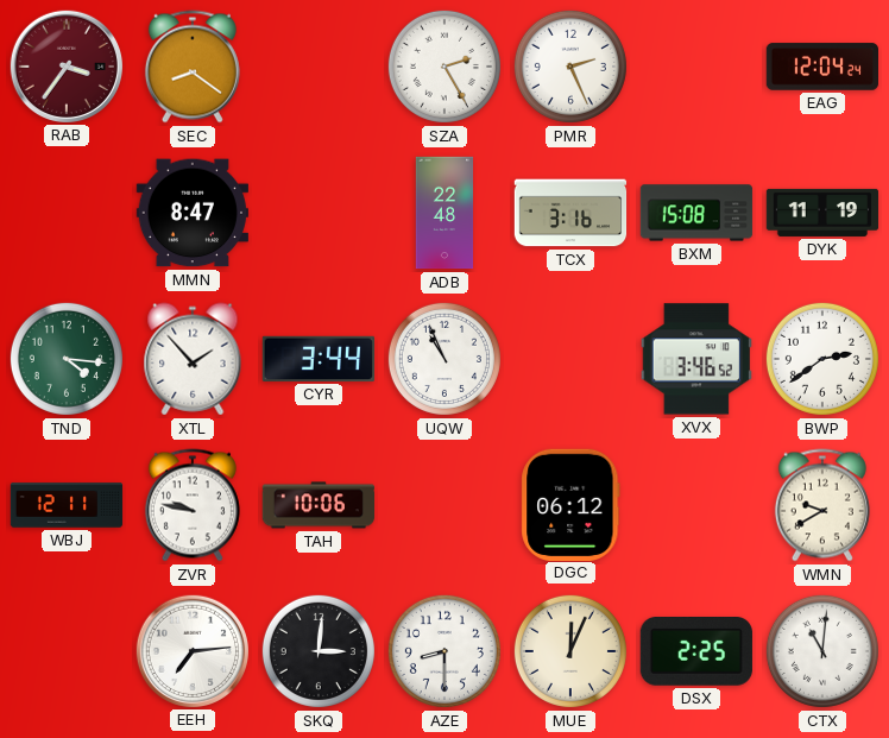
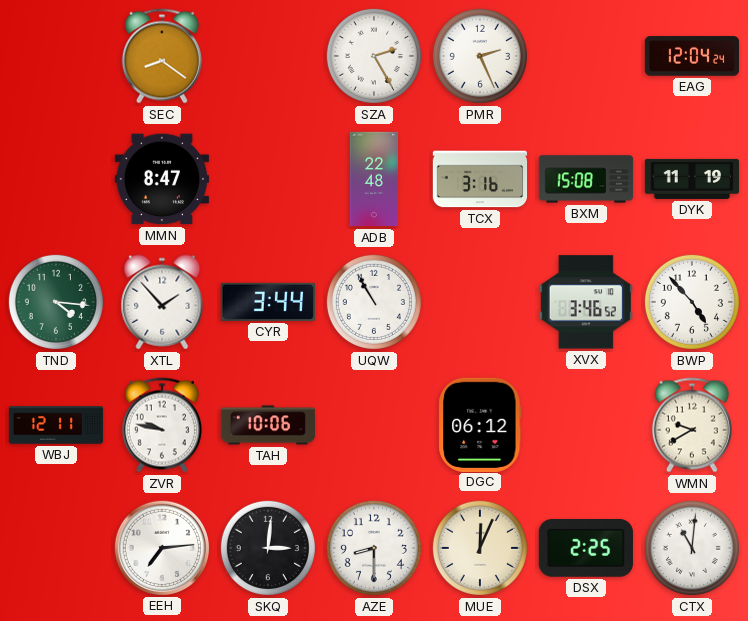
RAB: 3:36 -> none (65, 65)
UQW: 10:56 -> 10:55 (374, 302)
BWP: 2:39 -> 4:53 (692, 302)
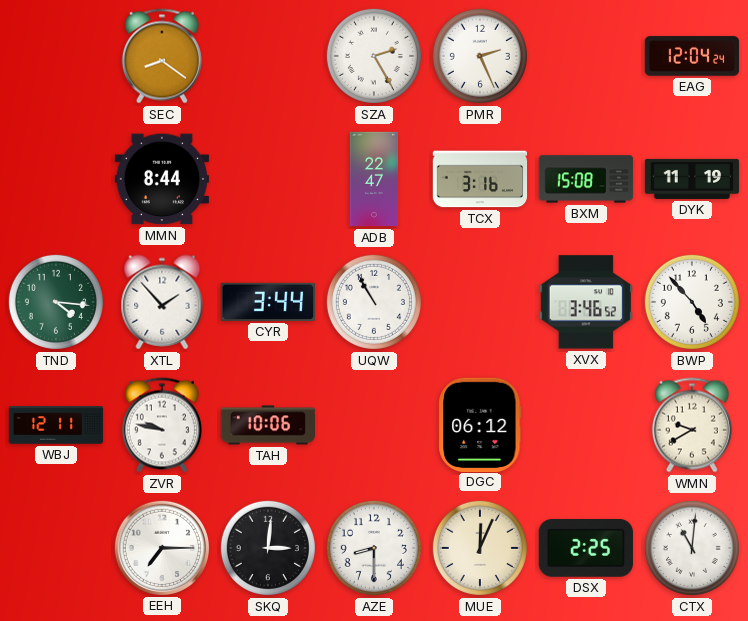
MMN: 8:47 -> 8:44 (161, 179)
ADB: 22:48 -> 22:47 (374, 179)
EEH: 7:14 -> 7:15 (161, 547)
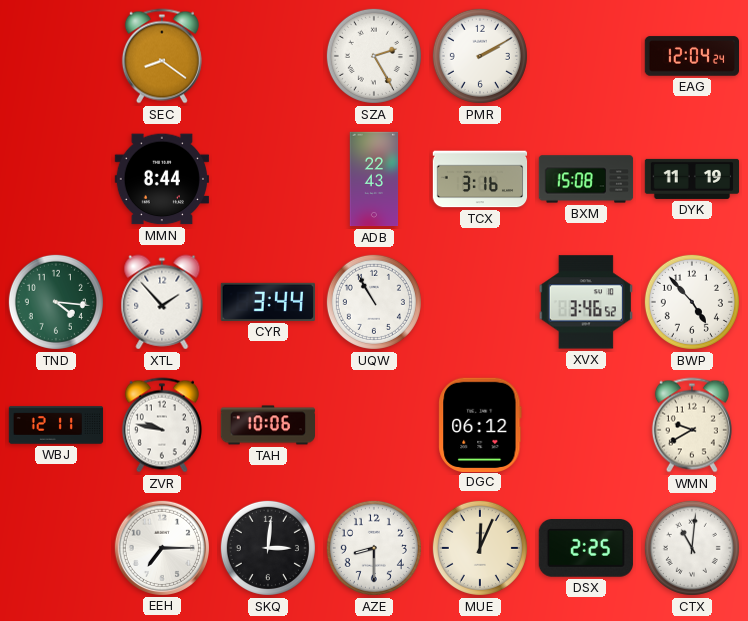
PMR: 2:26 -> 2:10 (480, 56)
ADB: 22:47 -> 22:43 (374, 179)
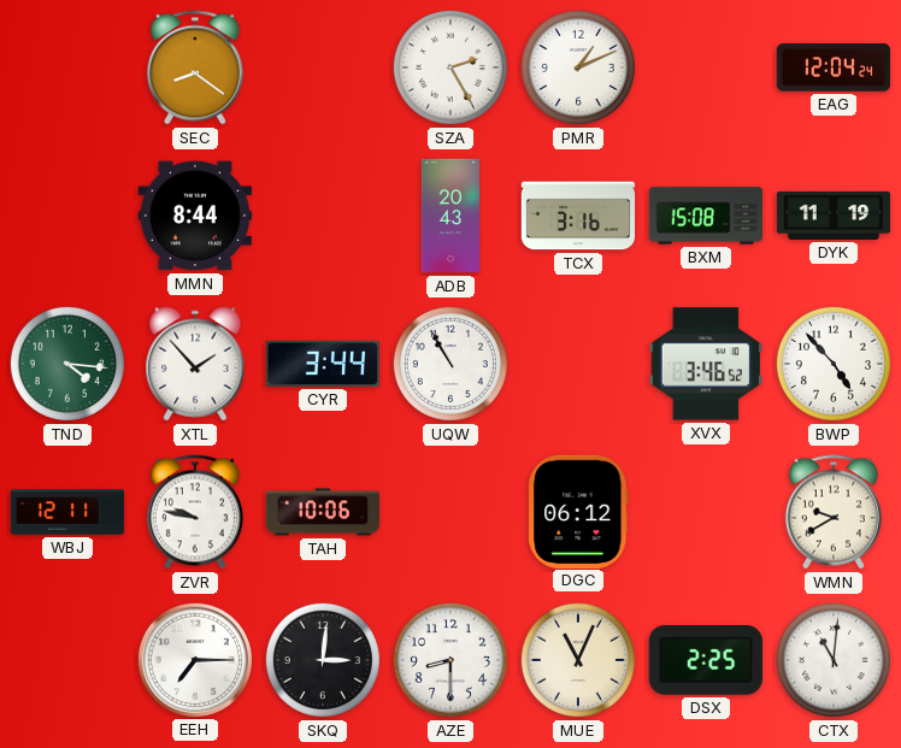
PMR: 2:10 -> 1:11 (578, 67)
ADB: 22:43 -> 20:43 (450, 216)
MUE: 12:04 -> 11:04 (578, 660)
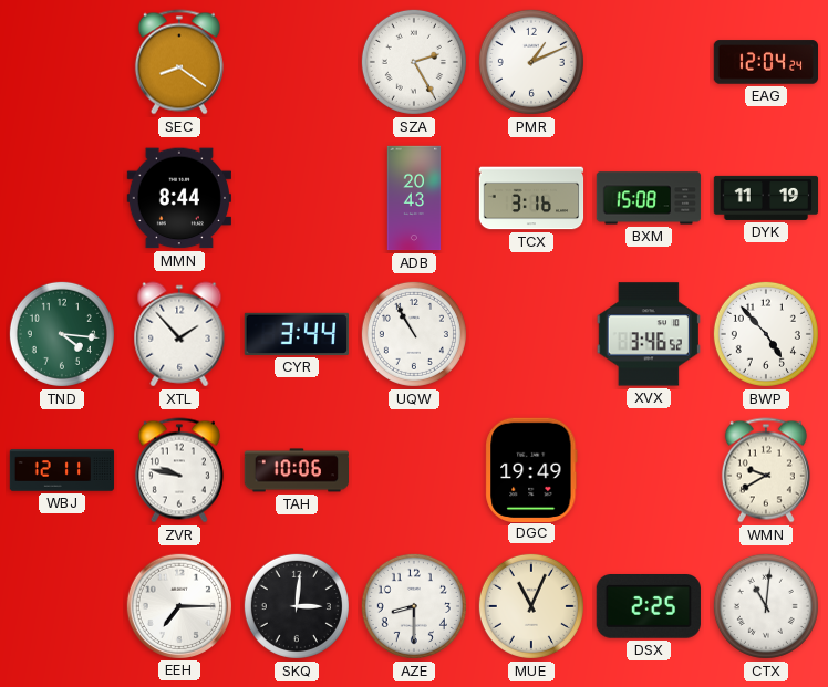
DGC: 06:12 -> 19:49 (531, 469)
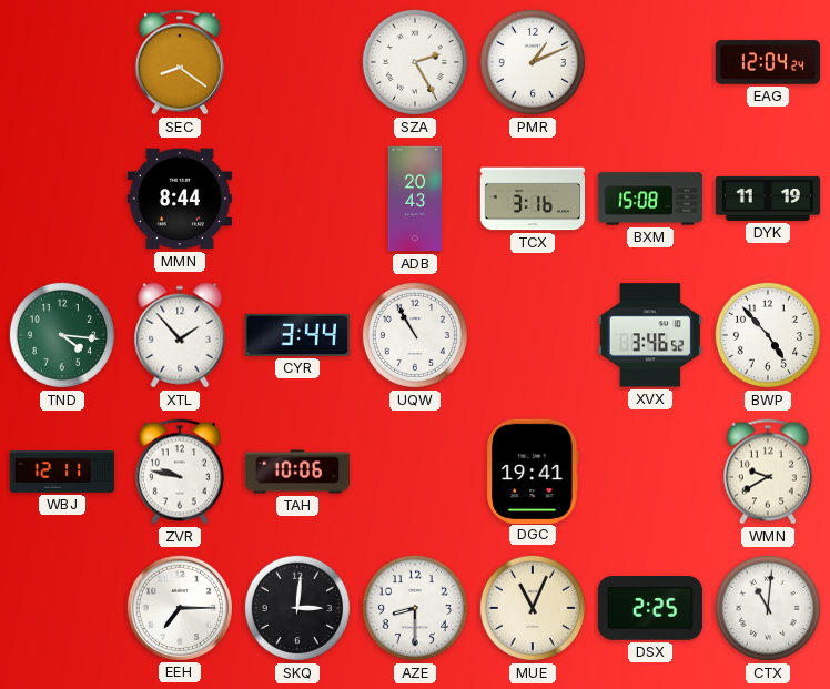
DGC: 19:49 -> 19:41 (533, 470)
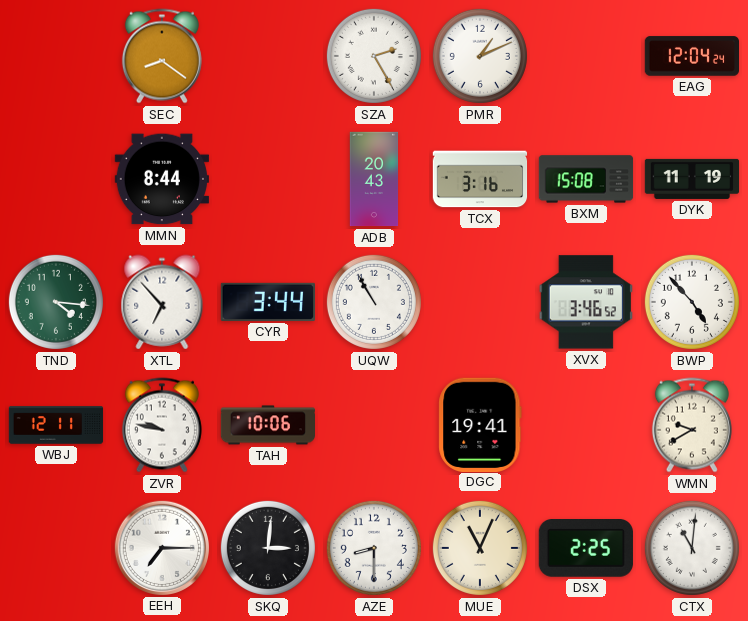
XTL: 1:53 -> 6:53 (162, 302)
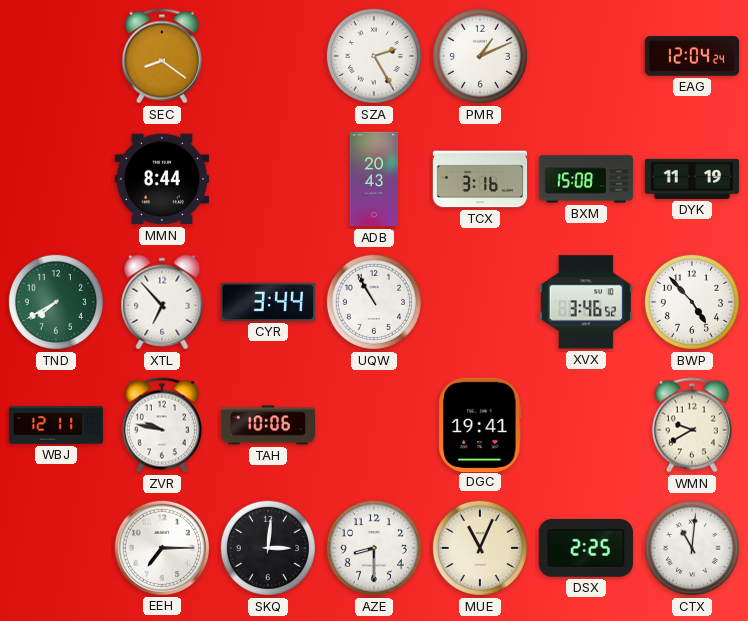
TND: 4:16 -> 7:40 (56, 302)
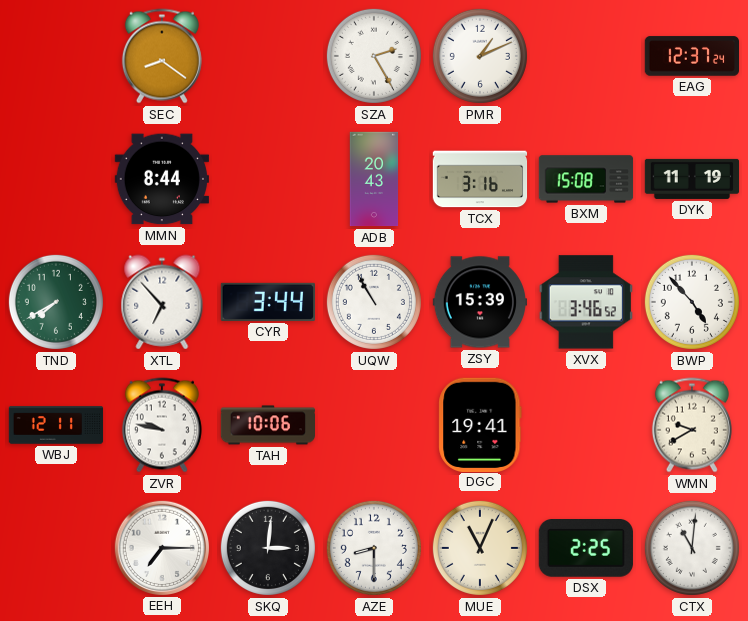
EAG: 12:04 -> 12:37 (691, 56)
ZSY: none -> 15:39 (479, 302)
